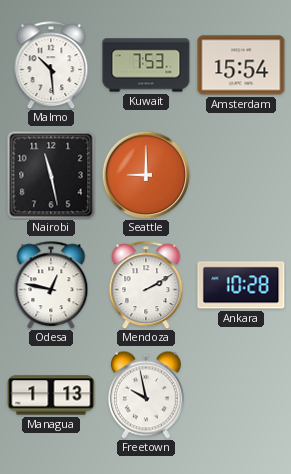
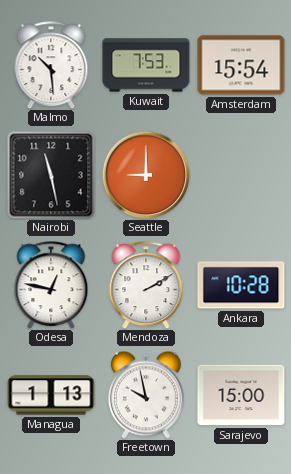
Sarajevo: none -> 15:00 (241, 395)
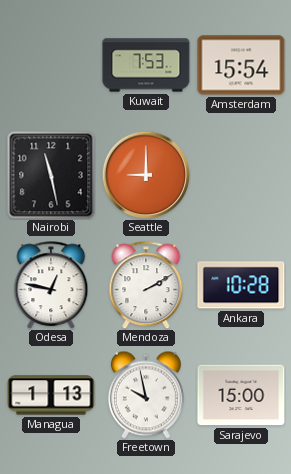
Malmo: 10:29 -> none (51, 65)
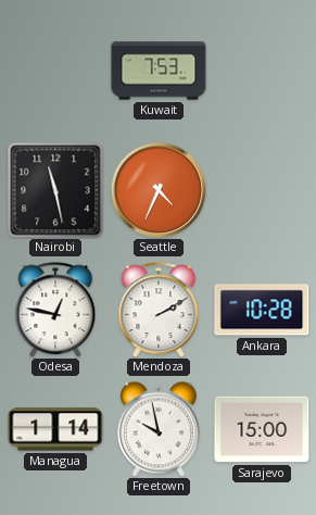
Amsterdam: 15:54 -> none (241, 65)
Seattle: 9:00 -> 4:34 (159, 190)
Managua: 1:13 -> 1:14 (55, 429)
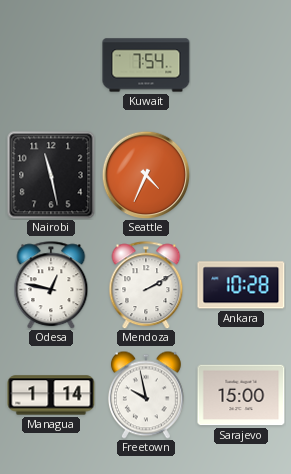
Kuwait: 7:53 -> 7:54 (146, 65)
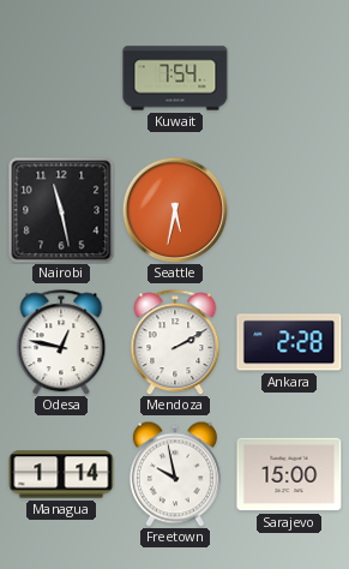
Seattle: 4:34 -> 5:32 (175, 210)
Ankara: 10:28 -> 2:28 (289, 342)
